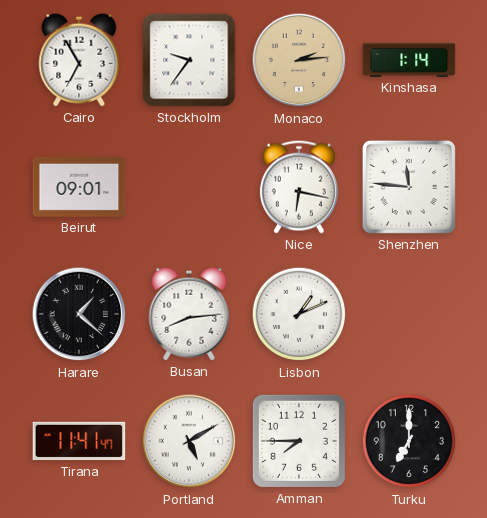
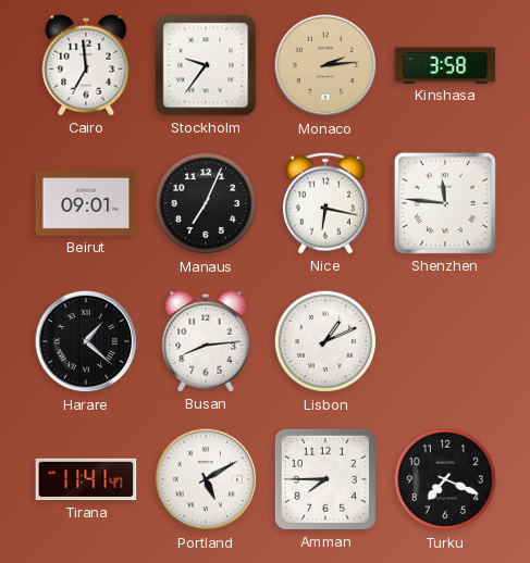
Cairo: 6:55 -> 6:59 (86, 65)
Kinshasa: 1:14 -> 3:58 (445, 65)
Manaus: none -> 7:04 (206, 203)
Turku: 7:00 -> 7:19 (445, 479)
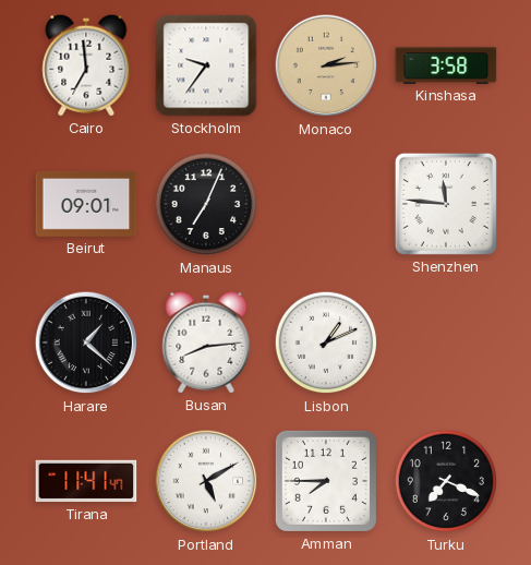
Nice: 6:17 -> none (325, 203)
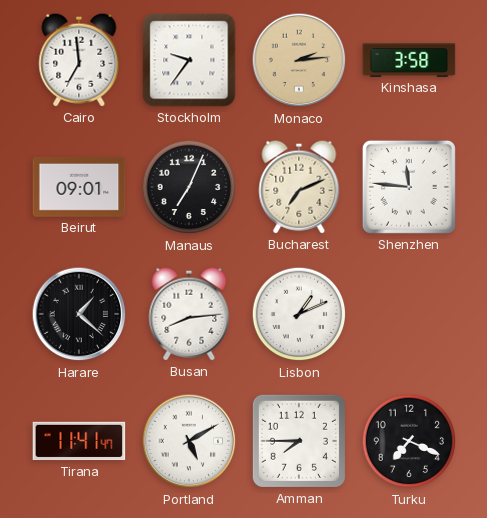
Bucharest: none -> 7:11 (299, 187)
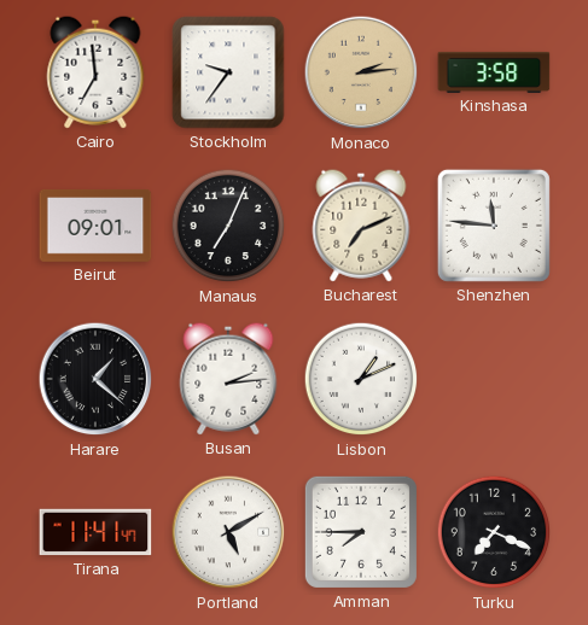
Busan: 8:14 -> 2:14 (228, 379)
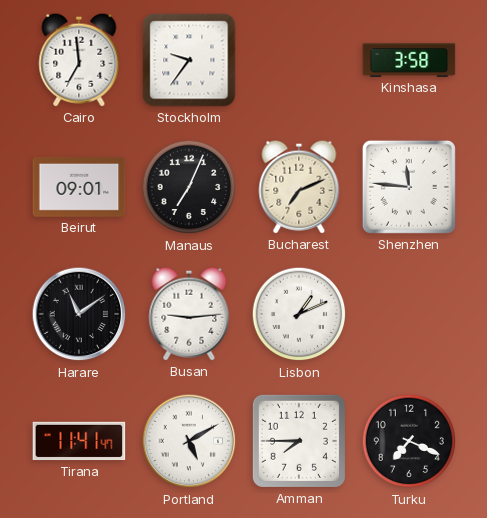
Monaco: 2:14 -> none (361, 72)
Harare: 1:22 -> 11:09 (79, 314)
Busan: 2:14 -> 9:14 (189, 314)
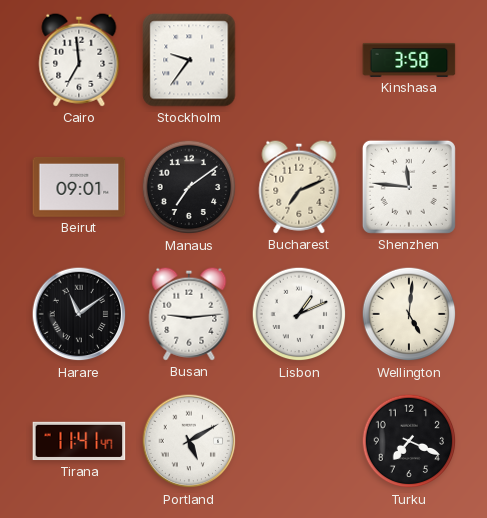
Manaus: 7:04 -> 7:09 (189, 187)
Wellington: none -> 5:01 (409, 314)
Amman: 7:45 -> none (299, 441)
